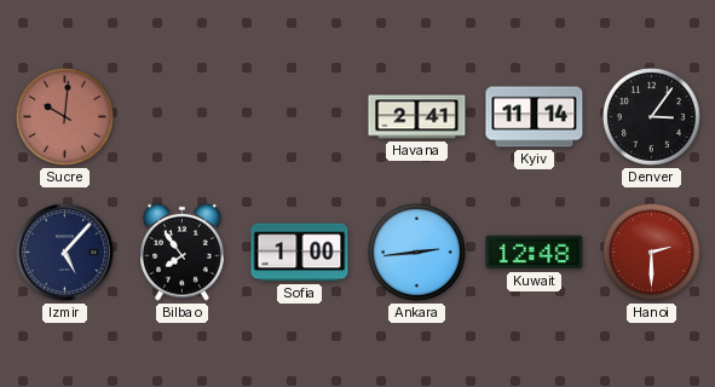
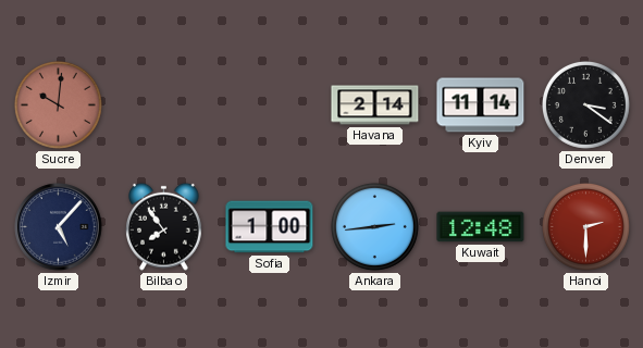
Havana: 2:41 -> 2:14 (375, 105)
Denver: 3:06 -> 3:21 (585, 104)
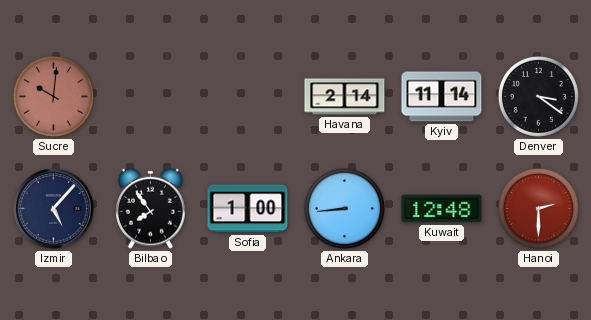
Ankara: 2:44 -> 8:44 (344, 208)
